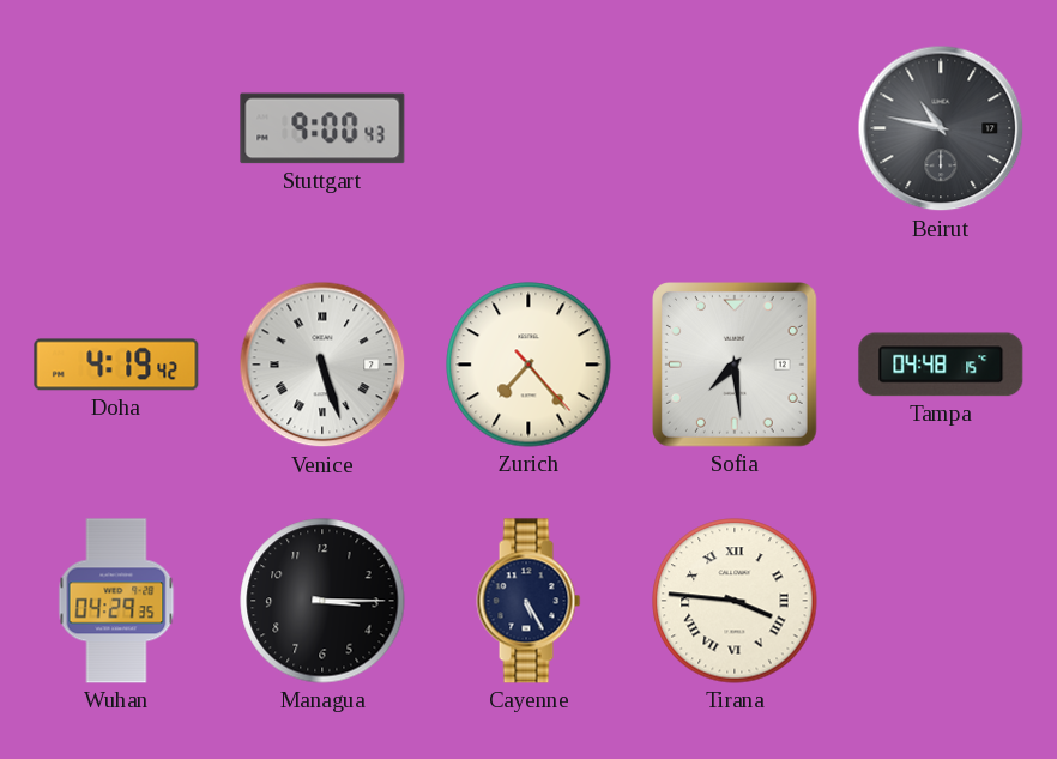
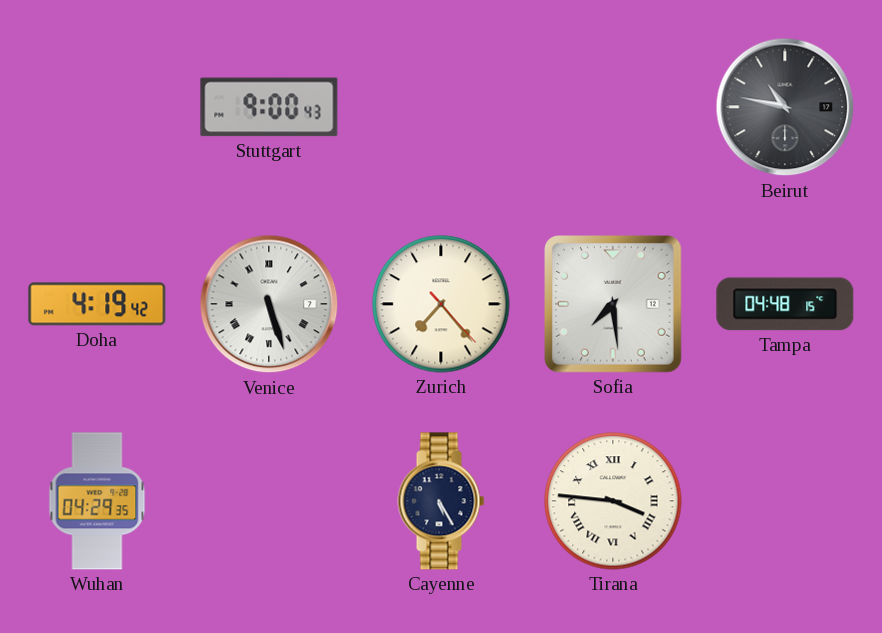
Managua: 3:15 -> none (322, 601)
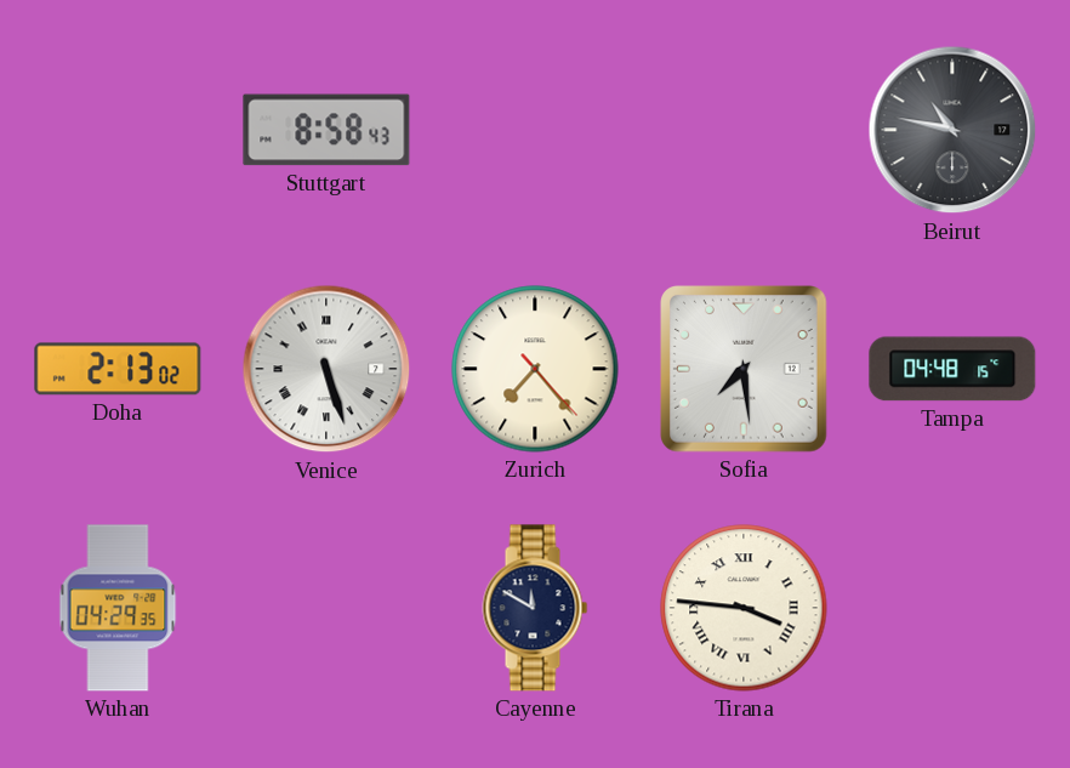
Stuttgart: 9:00 -> 8:58 (326, 130)
Doha: 4:19 -> 2:13 (118, 369)
Cayenne: 5:25 -> 11:50 (535, 608)
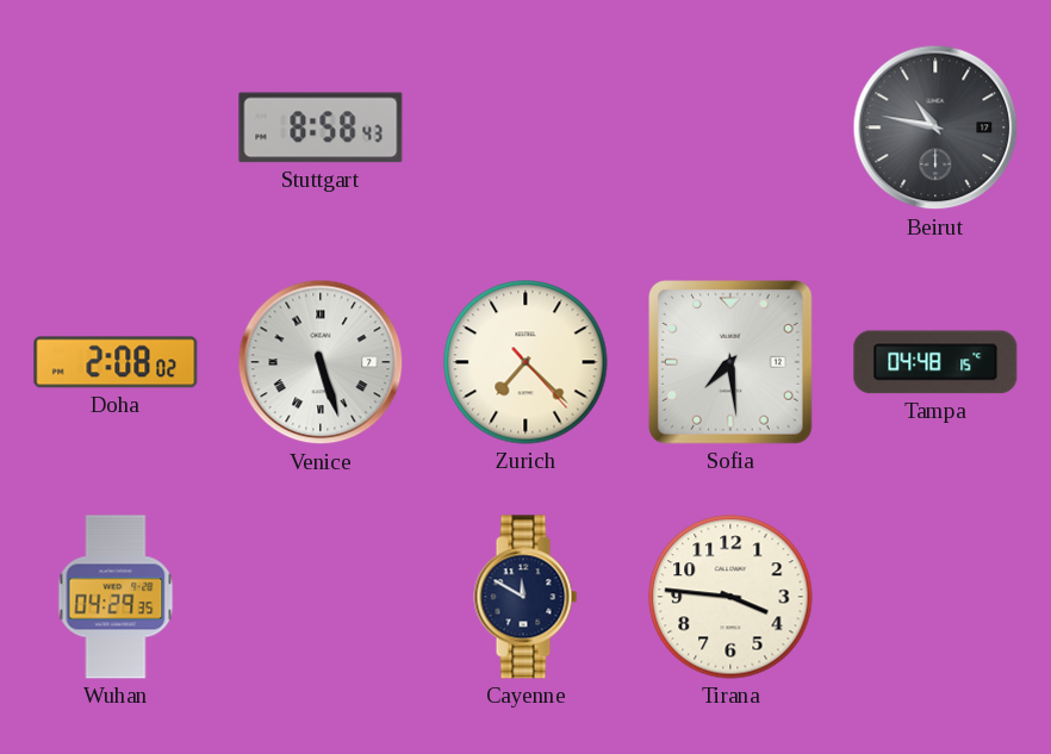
Doha: 2:13 -> 2:08 (116, 362)
Zurich: 7:23 -> 7:22 (525, 362)
Tirana numerals: Roman -> Arabic (730, 597)
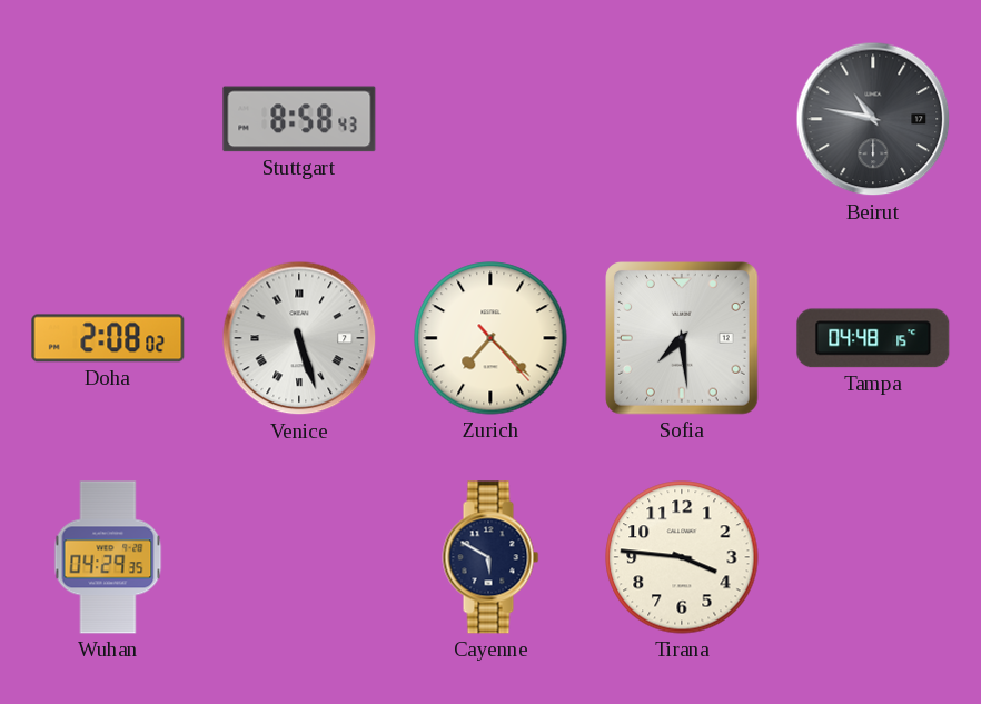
Cayenne: 11:50 -> 5:50 (490, 557)
